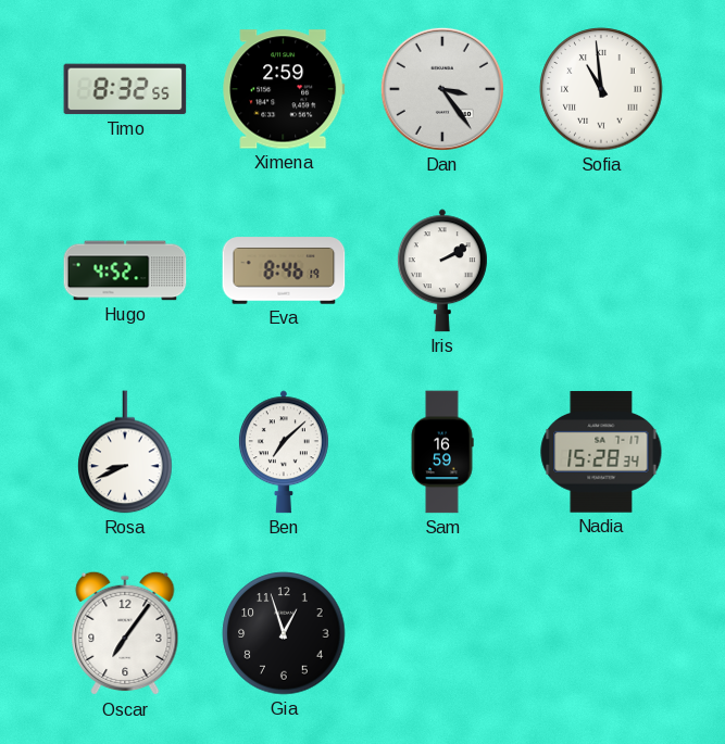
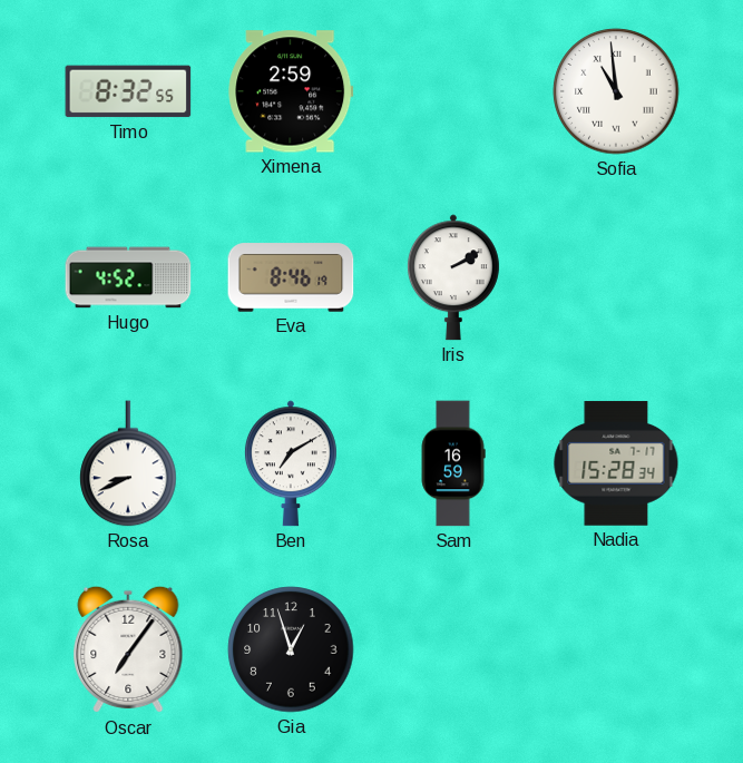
Dan: 3:24 -> none (442, 89)
Ben: 7:08 -> 7:10 (291, 463)
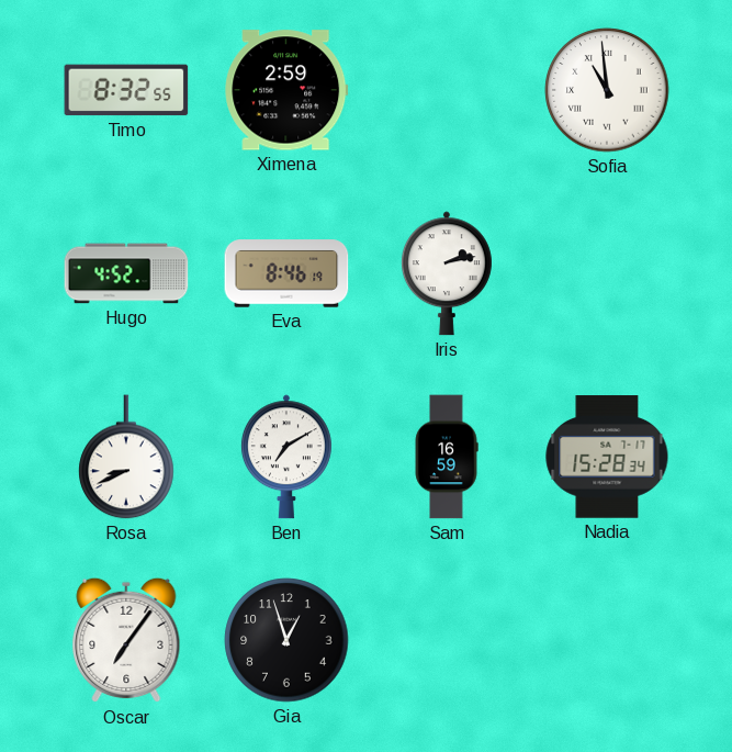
Iris: 2:10 -> 2:13 (447, 273)
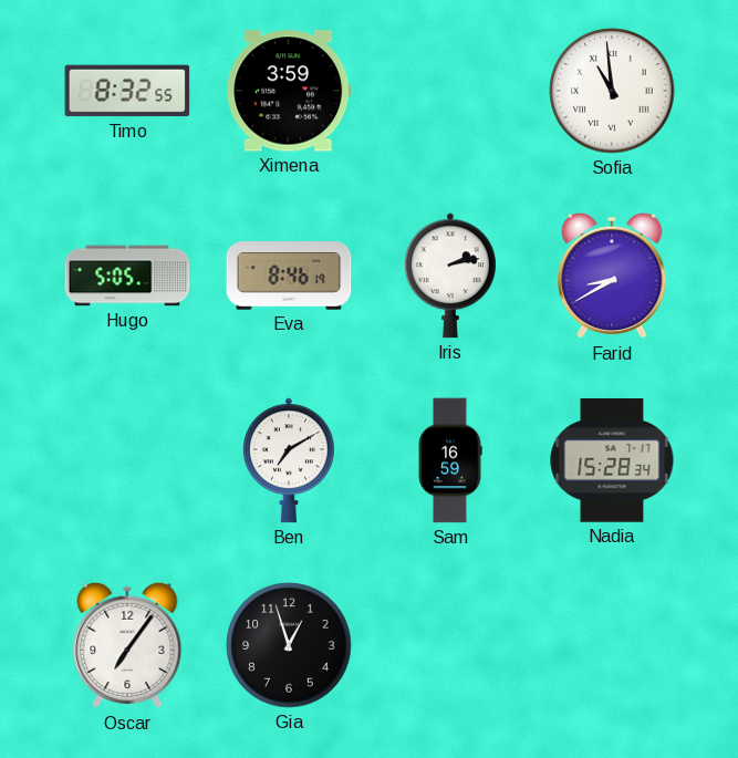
Ximena: 2:59 -> 3:59 (289, 91)
Hugo: 4:52 -> 5:05 (127, 276)
Farid: none -> 8:40 (612, 276)
Rosa: 8:41 -> none (126, 457)
